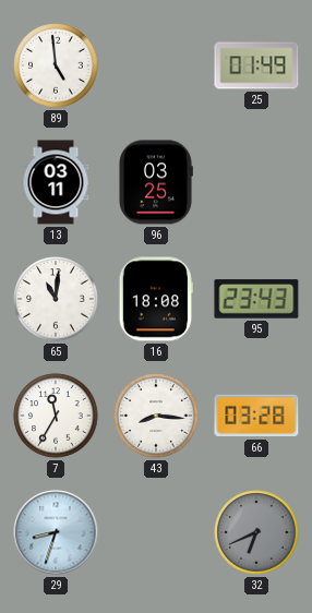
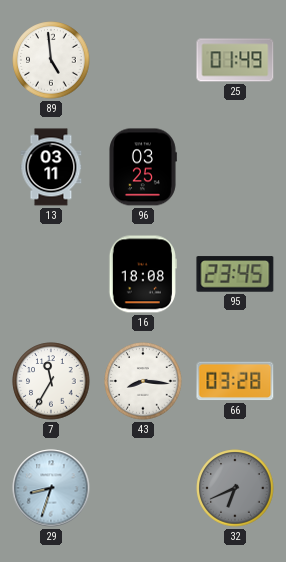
65: 11:01 -> none (56, 299)
95: 23:43 -> 23:45 (235, 274)
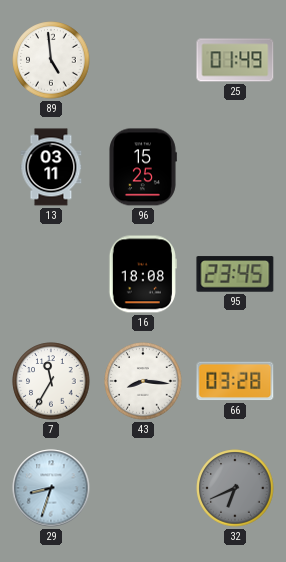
96: 03:25 -> 15:25 (143, 167)
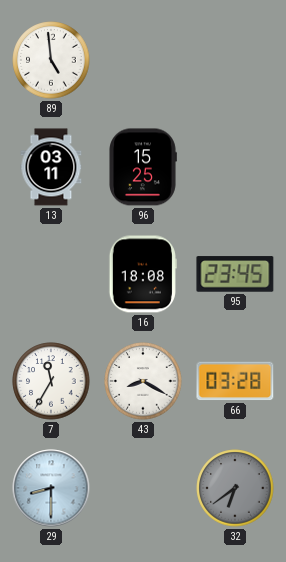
25: 01:49 -> none (235, 60)
43: 8:16 -> 8:20 (143, 381)
29: 8:33 -> 8:30 (51, 488)
32: 6:41 -> 6:39 (235, 488)
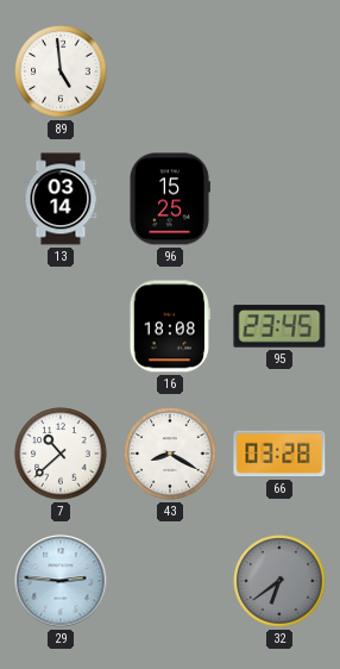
13: 03:11 -> 03:14 (61, 199)
7: 11:35 -> 10:38 (61, 454)
29: 8:30 -> 2:46 (61, 581)
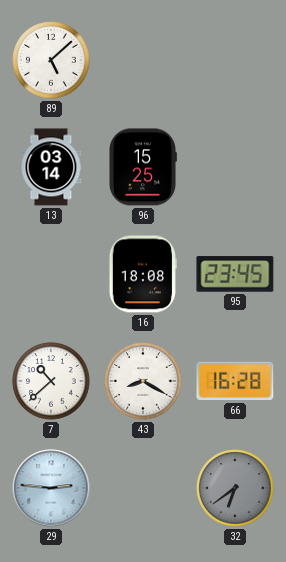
89: 4:59 -> 5:08 (51, 60)
66: 03:28 -> 16:28 (235, 381)
